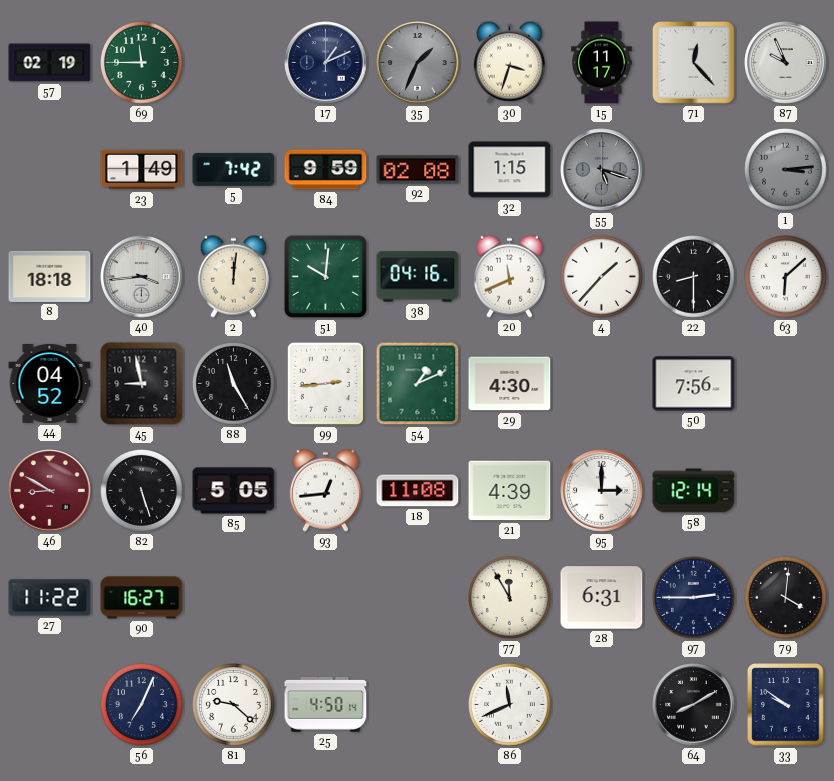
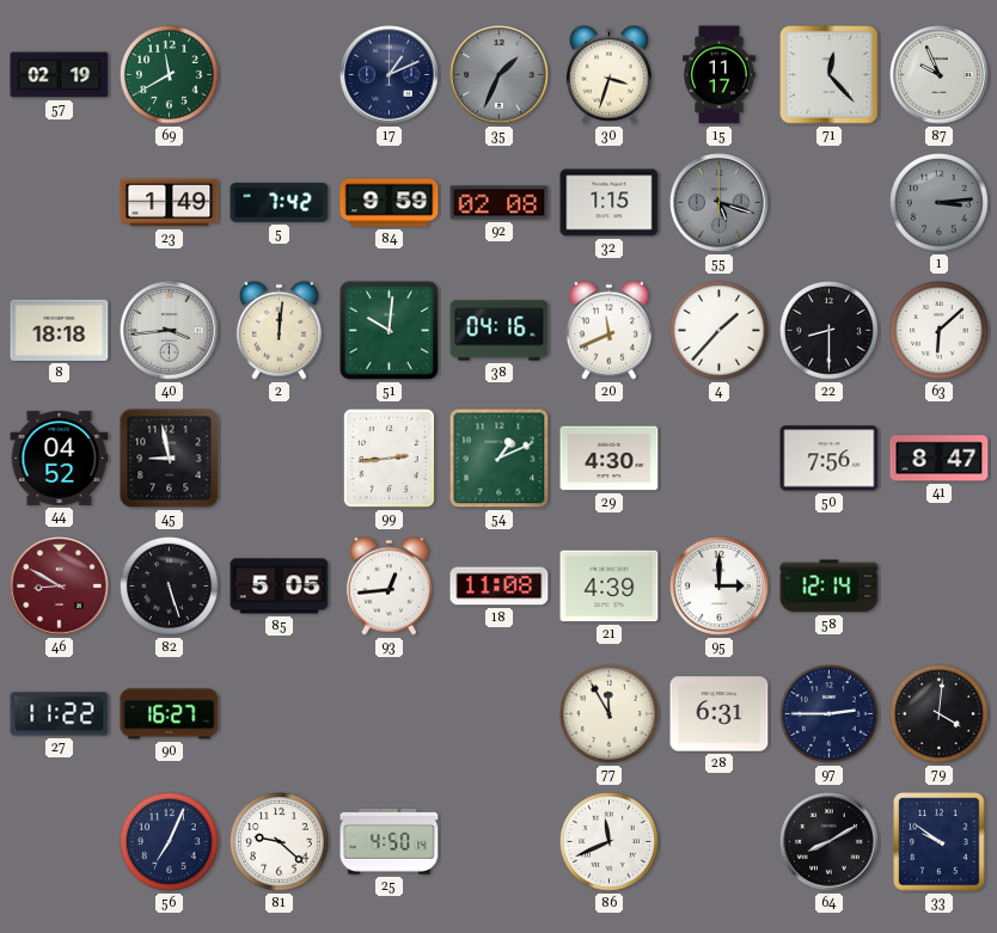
69: 11:45 -> 11:40 (170, 75)
88: 11:25 -> none (234, 384)
41: none -> 8:47 (940, 459)
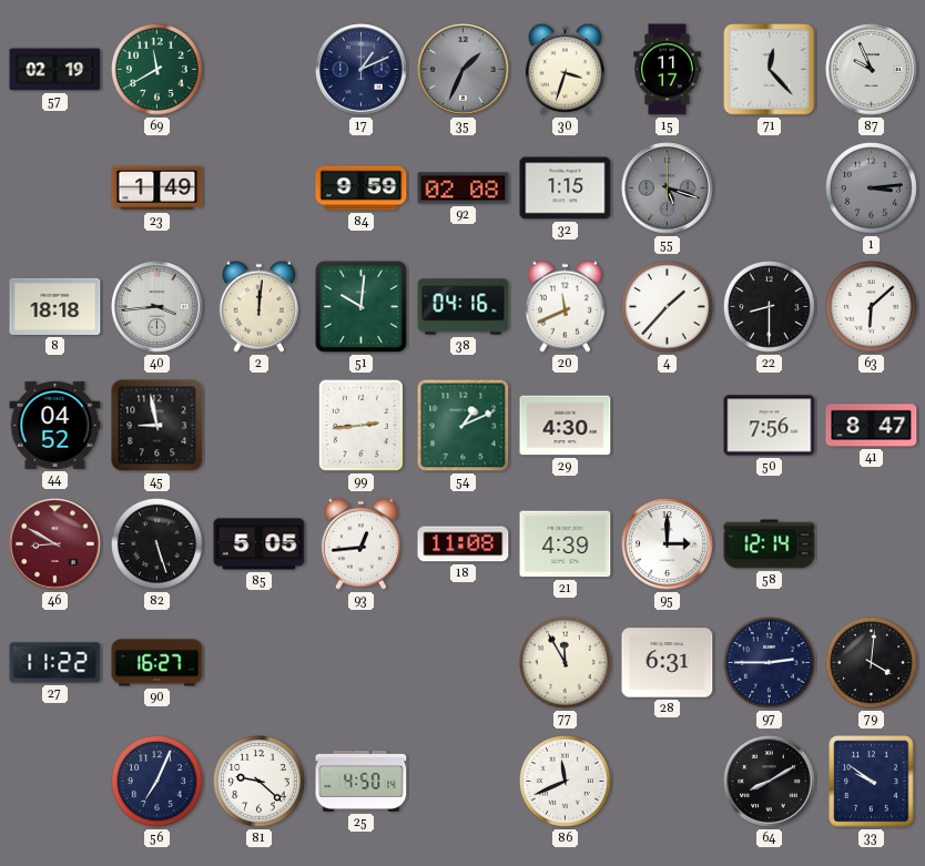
5: 7:42 -> none (280, 202)
